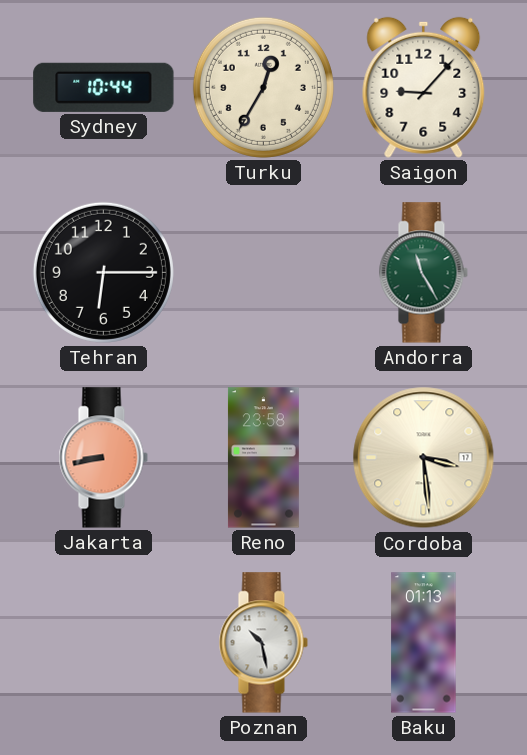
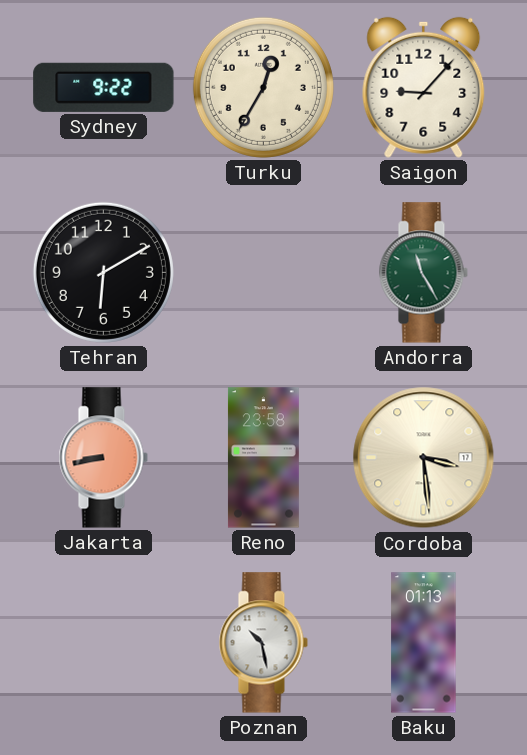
Sydney: 10:44 -> 9:22 (104, 87)
Tehran: 6:15 -> 6:10 (103, 272)
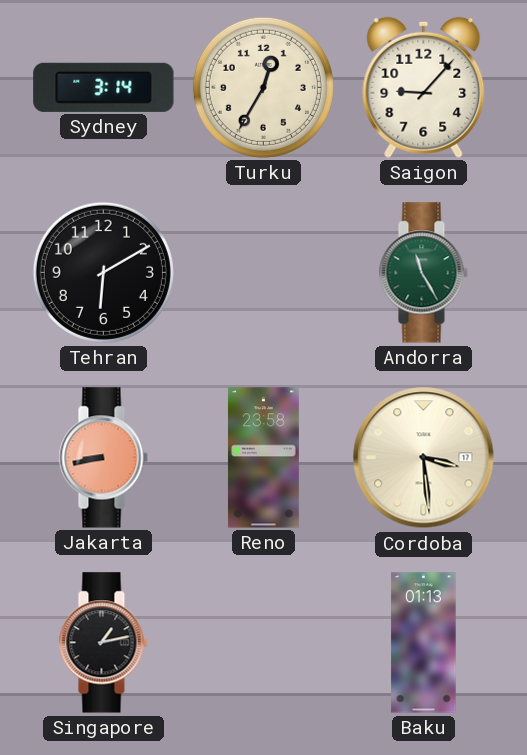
Sydney: 9:22 -> 3:14 (104, 87)
Singapore: none -> 1:13 (103, 643)
Poznan: 10:28 -> none (263, 643)
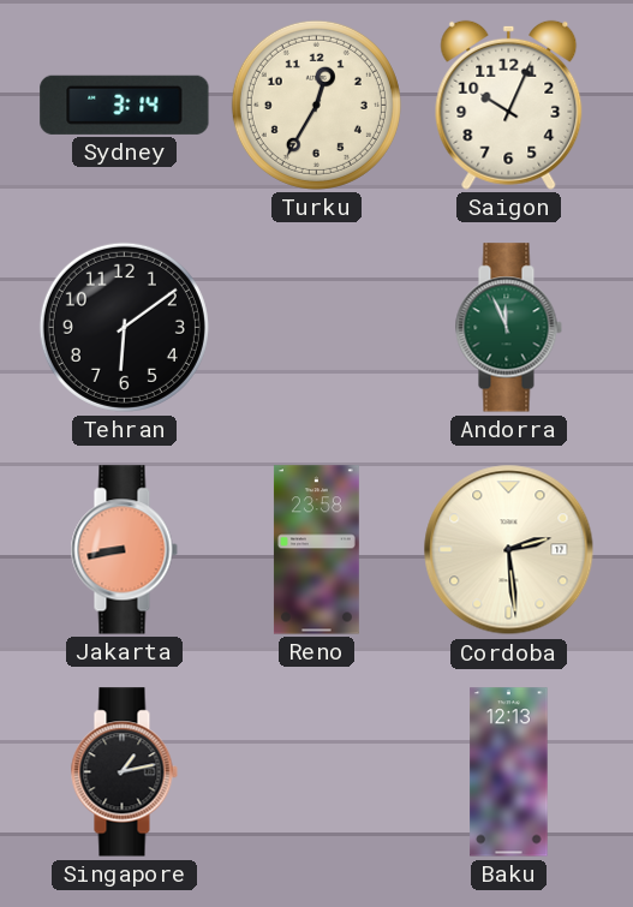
Saigon: 9:07 -> 10:04 (509, 105)
Tehran: 6:10 -> 6:09 (124, 327)
Andorra: 11:25 -> 11:56 (508, 328)
Cordoba: 3:29 -> 2:29 (509, 550)
Baku: 01:13 -> 12:13 (509, 772)
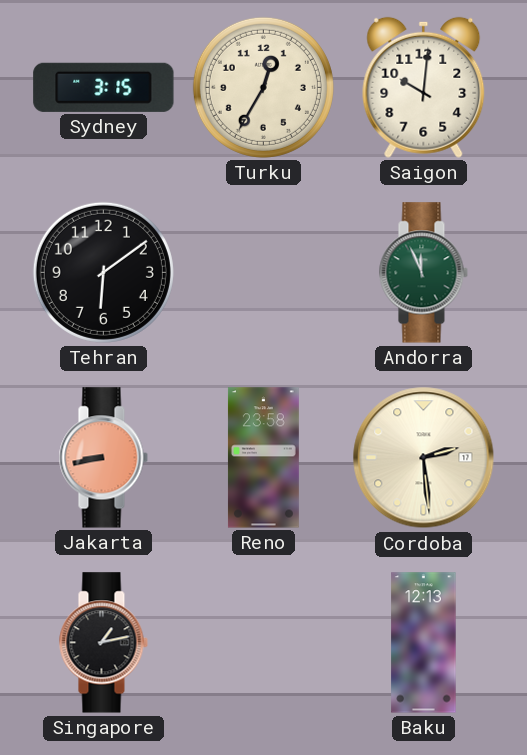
Sydney: 3:14 -> 3:15 (104, 87)
Saigon: 10:04 -> 10:01 (424, 87)
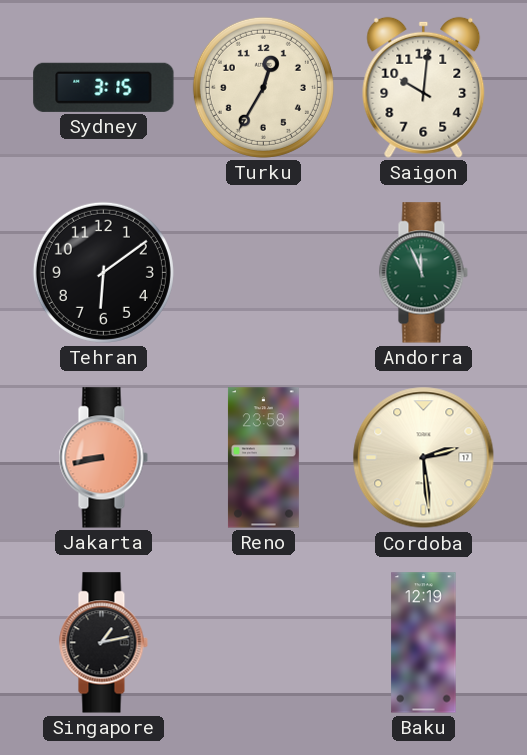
Baku: 12:13 -> 12:19 (424, 643)
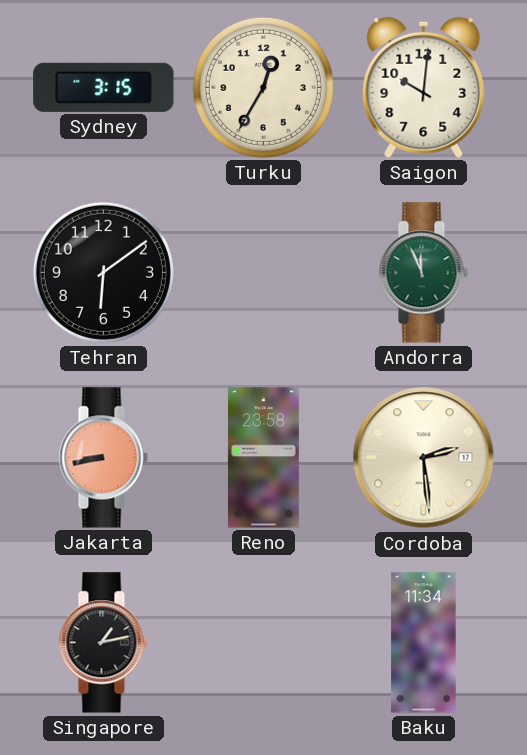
Baku: 12:19 -> 11:34 (424, 643)
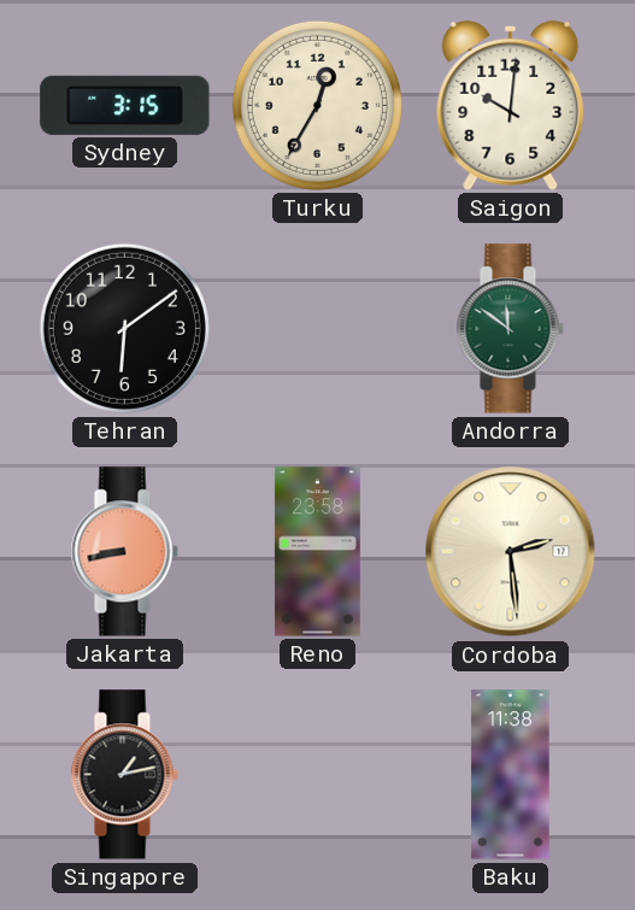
Andorra: 11:56 -> 11:51 (510, 329)
Baku: 11:34 -> 11:38 (511, 775)
